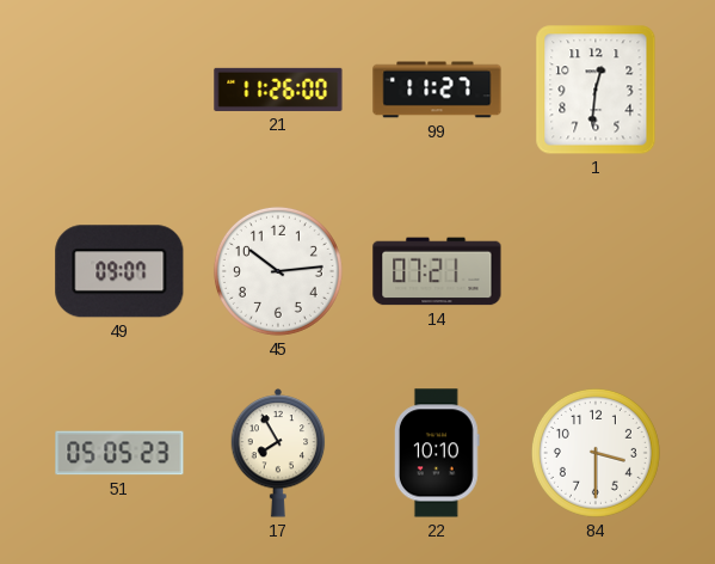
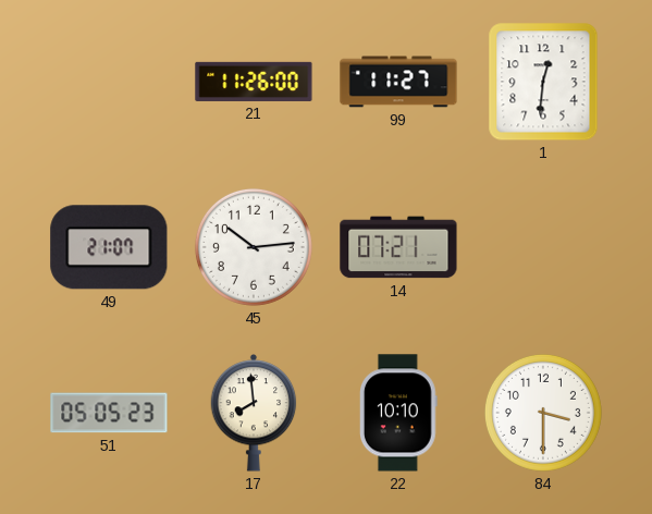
49: 09:07 -> 21:07 (109, 247)
17: 7:55 -> 7:59 (254, 413)
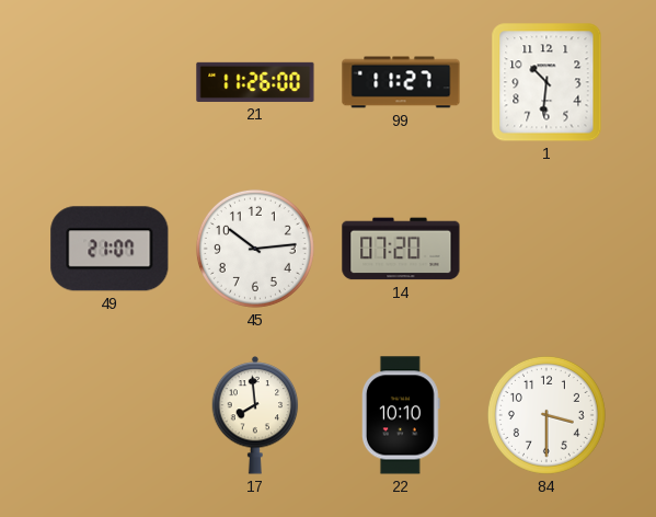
1: 12:31 -> 10:31 (546, 82)
14: 07:21 -> 07:20 (401, 249)
51: 05:05 -> none (109, 413)
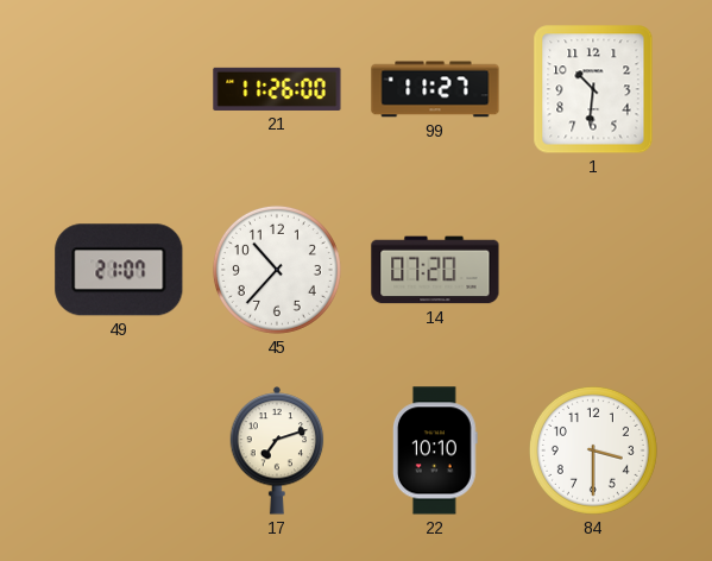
45: 10:14 -> 10:37 (277, 270)
17: 7:59 -> 7:12 (277, 450)
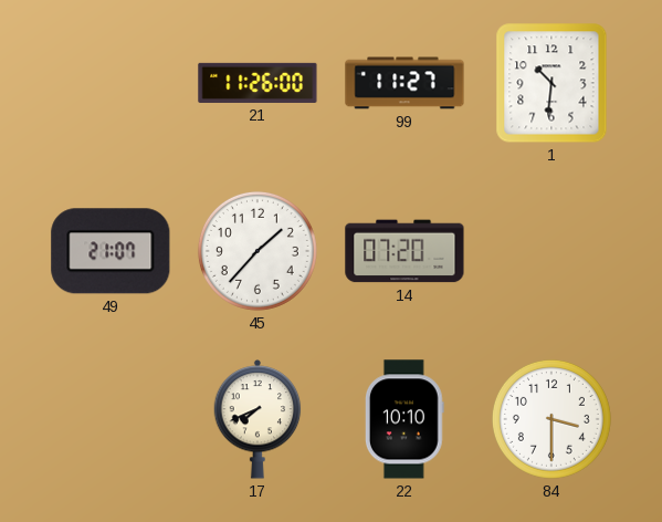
45: 10:37 -> 1:37 (258, 251)
17: 7:12 -> 7:41 (258, 419)
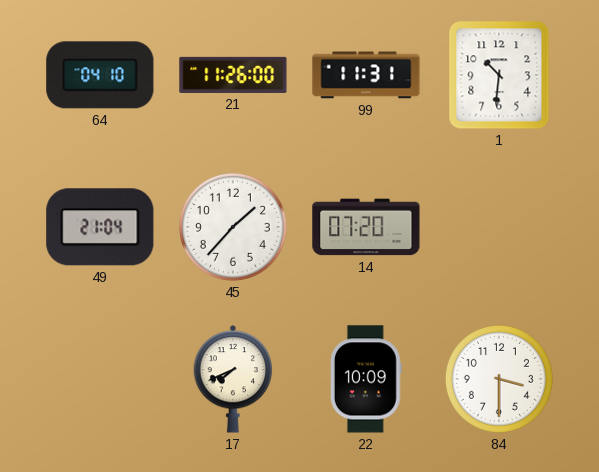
64: none -> 04:10 (100, 75)
99: 11:27 -> 11:31 (366, 75)
49: 21:07 -> 21:04 (100, 227)
22: 10:10 -> 10:09 (366, 379)
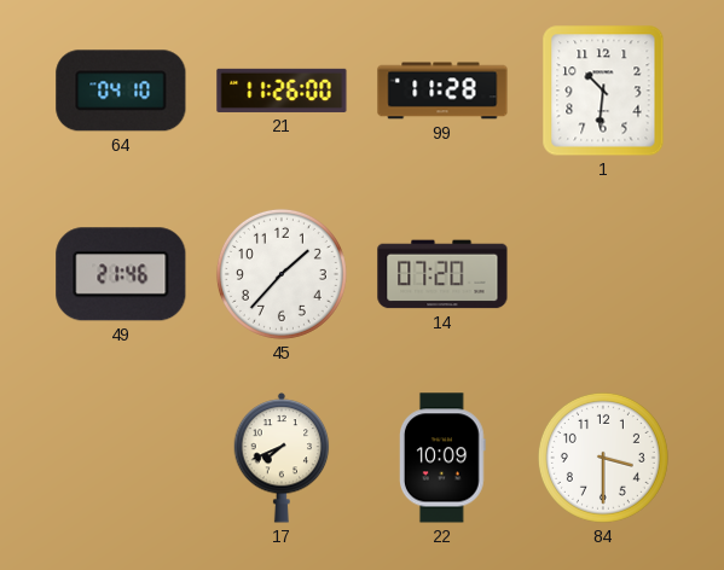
99: 11:31 -> 11:28 (442, 91)
49: 21:04 -> 21:46 (121, 274)
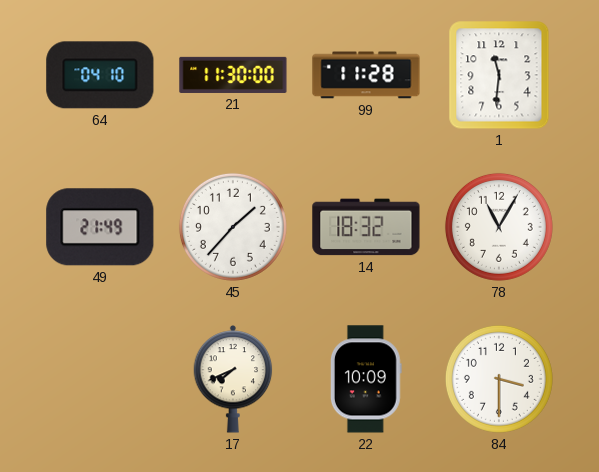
21: 11:26 -> 11:30 (233, 75)
1: 10:31 -> 11:31 (499, 75)
49: 21:46 -> 21:49 (100, 227)
14: 07:20 -> 18:32 (366, 227)
78: none -> 11:05 (499, 227)
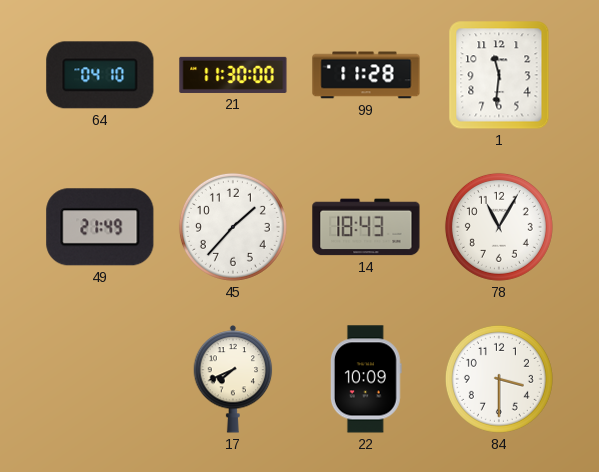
14: 18:32 -> 18:43 (366, 227)
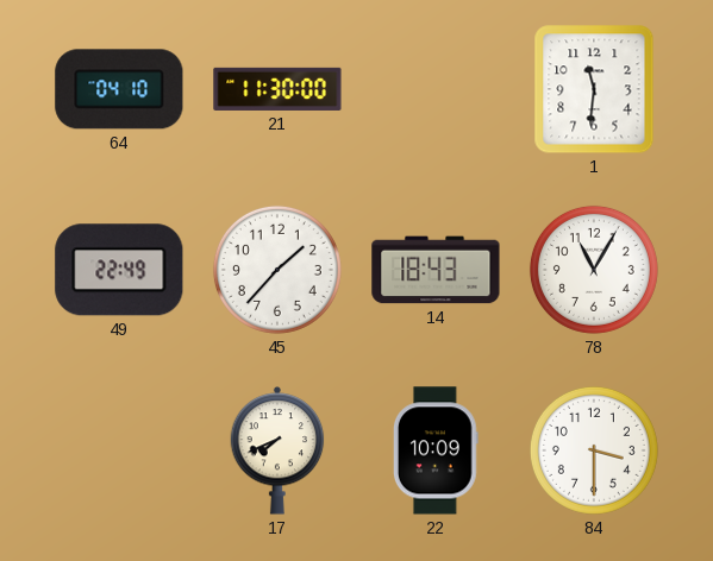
99: 11:28 -> none (366, 75)
49: 21:49 -> 22:49 (119, 270)
